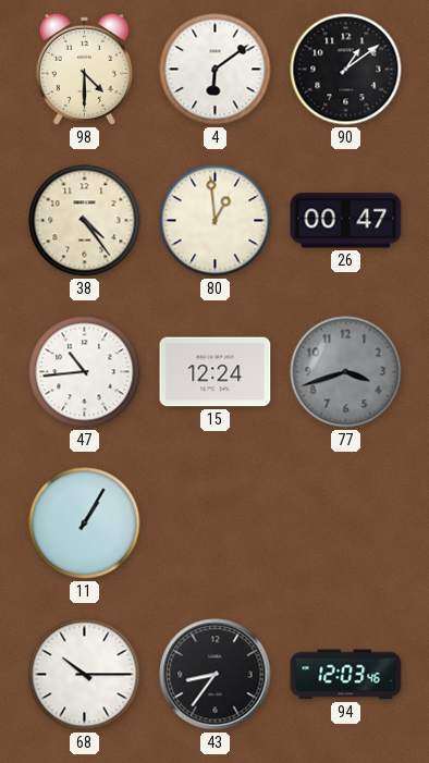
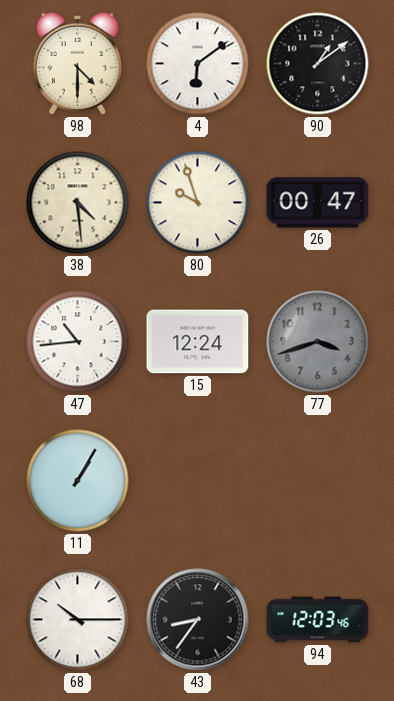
38: 4:24 -> 4:29 (78, 203)
80: 12:59 -> 9:57 (198, 203)
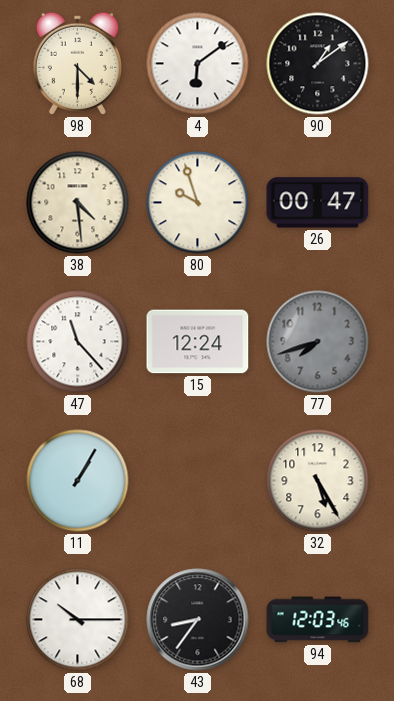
47: 10:44 -> 11:23 (78, 342)
77: 3:42 -> 7:42 (318, 342)
32: none -> 5:25 (318, 481)
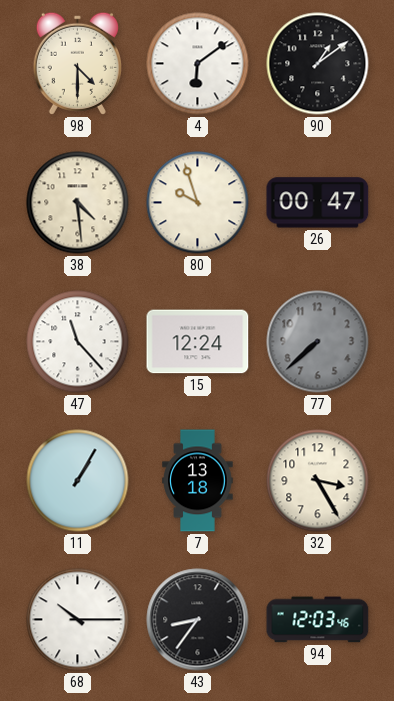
77: 7:42 -> 7:38 (318, 342)
7: none -> 13:18 (198, 481)
32: 5:25 -> 3:25 (318, 481)
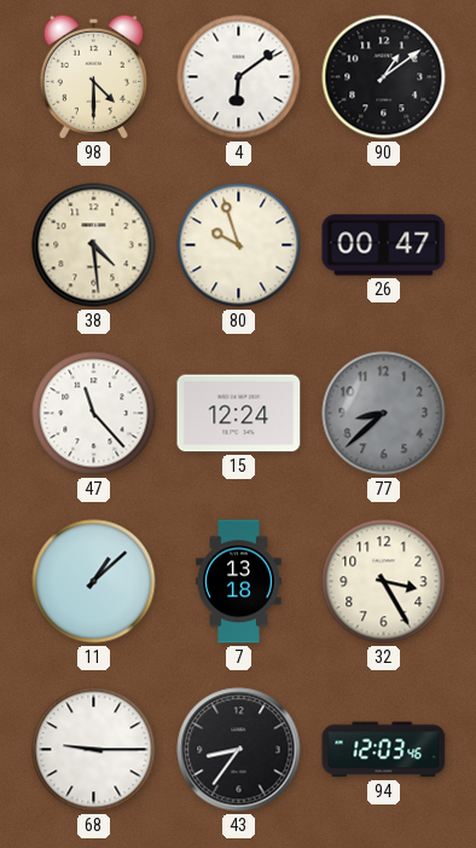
77: 7:38 -> 8:38 (384, 414)
11: 1:05 -> 1:08 (94, 582)
68: 10:15 -> 9:15 (94, 750)
